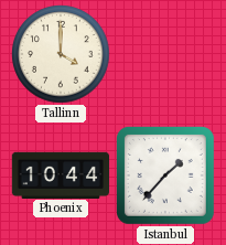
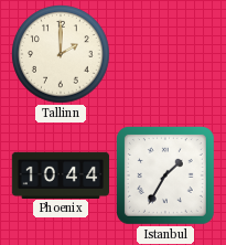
Tallinn: 4:00 -> 2:00 (61, 54)
Istanbul: 1:37 -> 1:35 (165, 175)
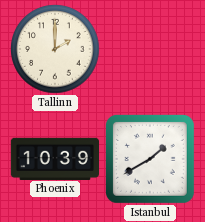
Phoenix: 10:44 -> 10:39 (55, 158)
Istanbul: 1:35 -> 1:40 (150, 159)
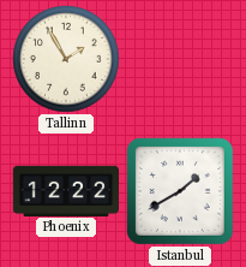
Tallinn: 2:00 -> 1:55 (66, 59)
Phoenix: 10:39 -> 12:22 (66, 190)
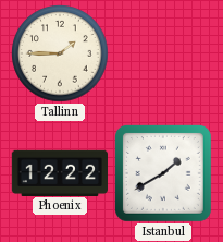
Tallinn: 1:55 -> 1:45 (60, 53)
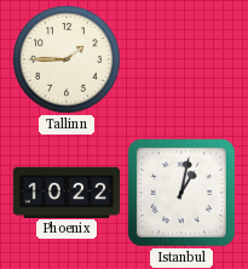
Phoenix: 12:22 -> 10:22 (67, 191)
Istanbul: 1:40 -> 1:02 (181, 193)
